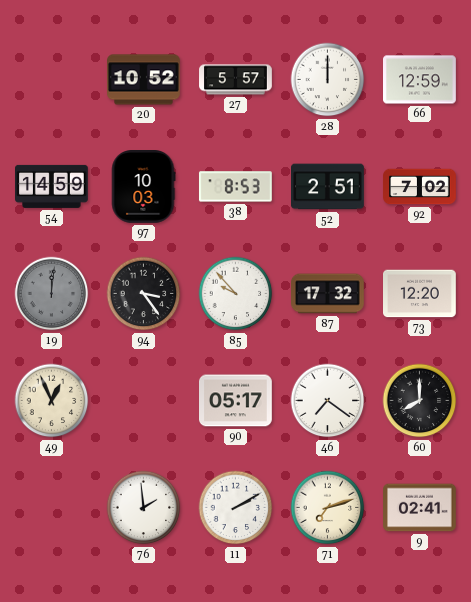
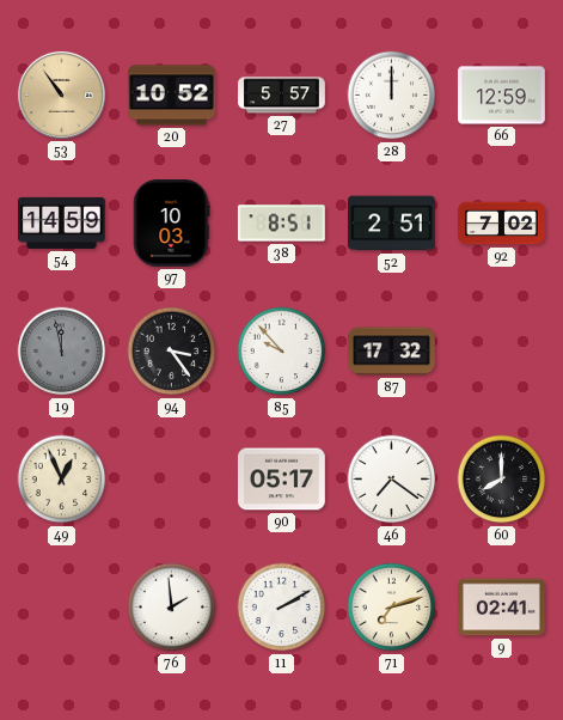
53: none -> 10:54 (61, 94)
38: 8:53 -> 8:51 (282, 224)
19: 12:01 -> 11:58 (62, 352)
73: 12:20 -> none (420, 294)
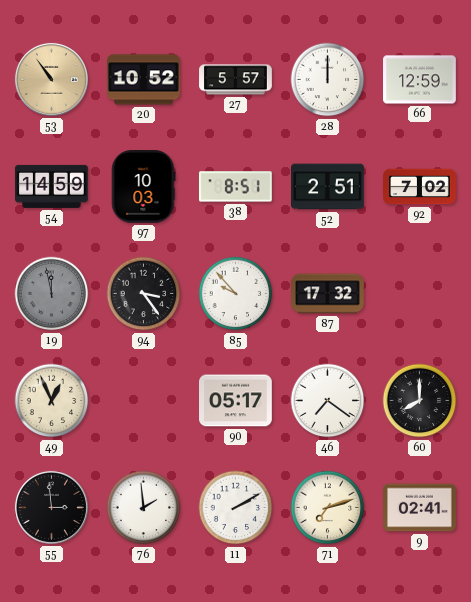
55: none -> 2:59 (51, 507)
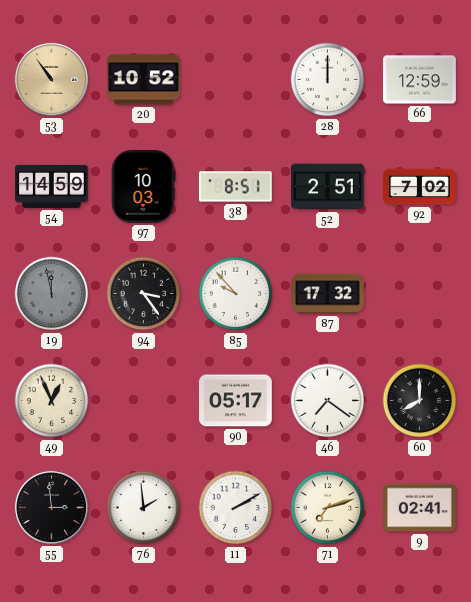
27: 5:57 -> none (236, 80)
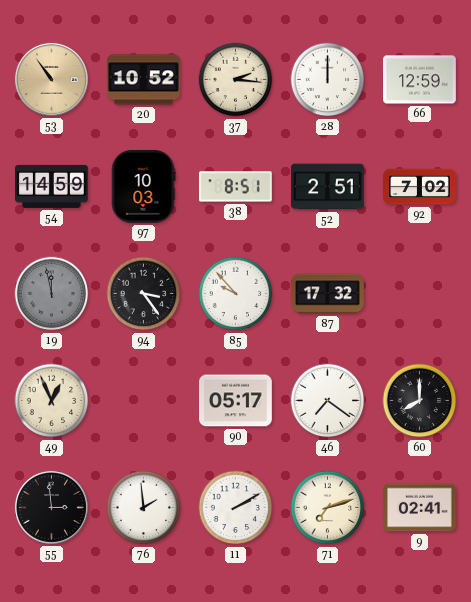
37: none -> 2:16 (236, 80)
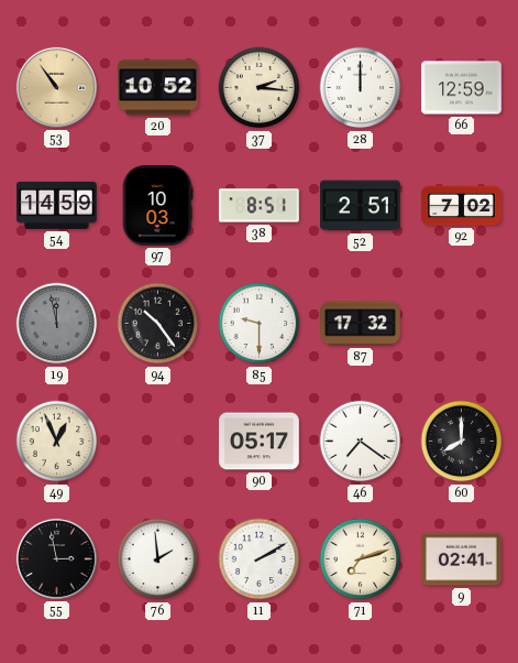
94: 3:24 -> 10:24 (158, 324)
85: 9:53 -> 9:30 (260, 324)
55: 2:59 -> 2:58 (56, 558)
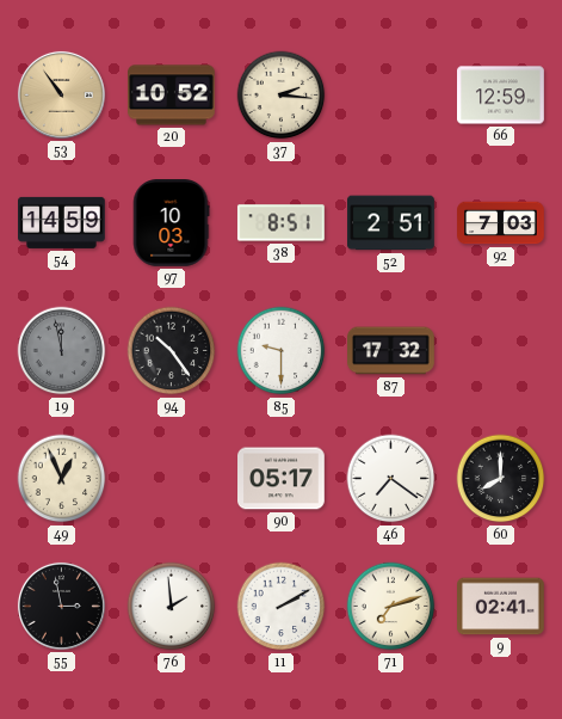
28: 12:00 -> none (361, 88)
92: 7:02 -> 7:03 (501, 223)
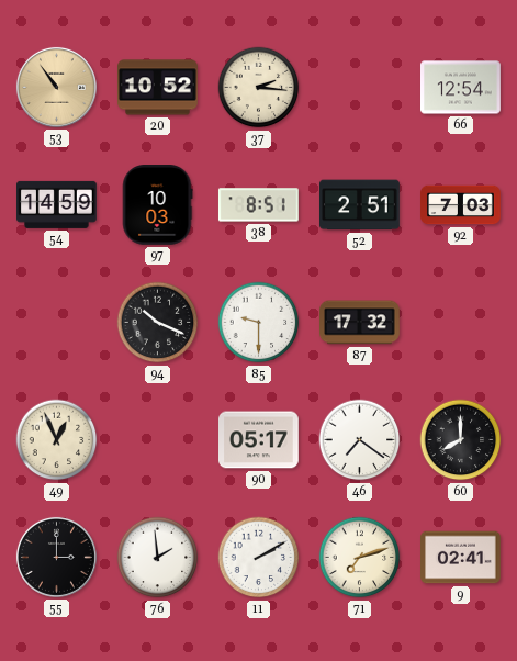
66: 12:59 -> 12:54 (461, 88)
19: 11:58 -> none (62, 351)
94: 10:24 -> 10:19 (158, 323)
55: 2:58 -> 3:00 (56, 557)
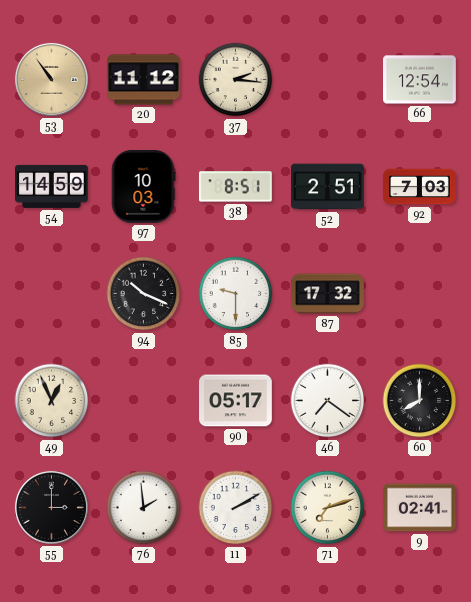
20: 10:52 -> 11:12 (144, 80)
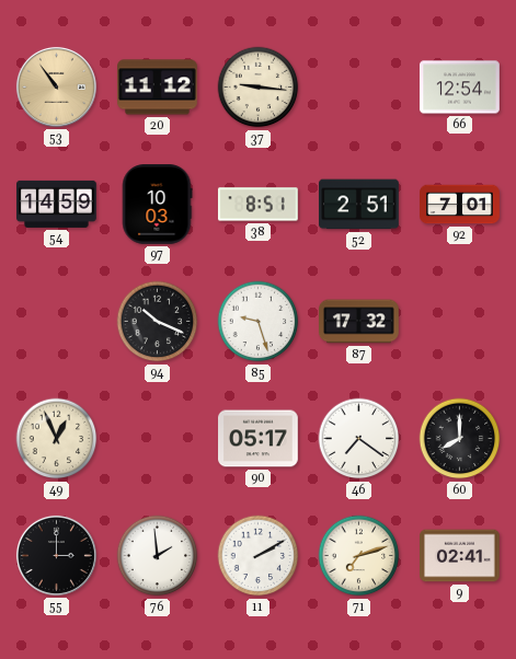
37: 2:16 -> 9:16 (259, 88)
92: 7:03 -> 7:01 (460, 205)
85: 9:30 -> 9:27 (259, 322)
